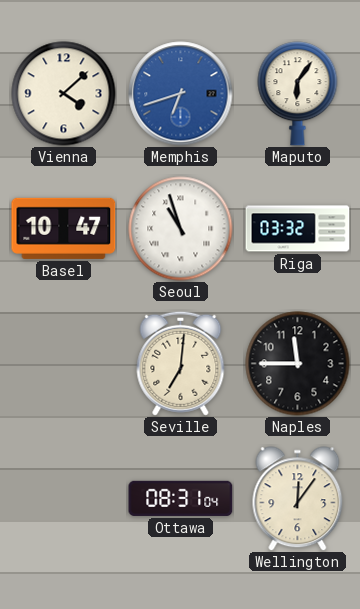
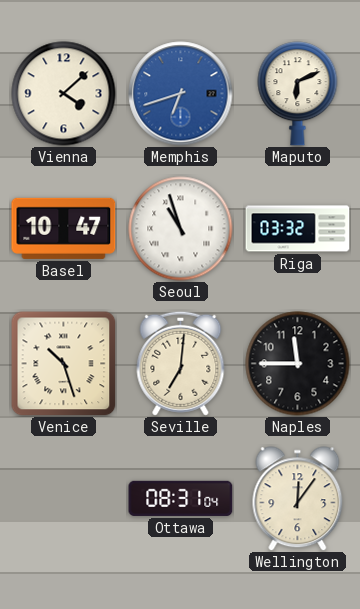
Maputo: 6:06 -> 6:11 (298, 94)
Venice: none -> 10:27 (63, 363)
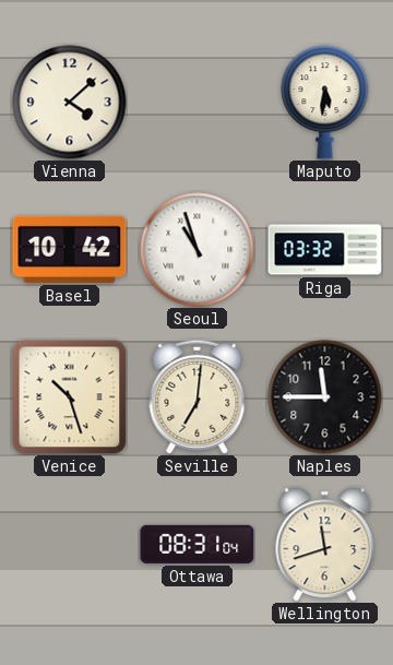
Memphis: 6:42 -> none (181, 94)
Maputo: 6:11 -> 5:31 (325, 103)
Basel: 10:47 -> 10:42 (70, 249)
Wellington: 12:06 -> 11:42 (325, 545)
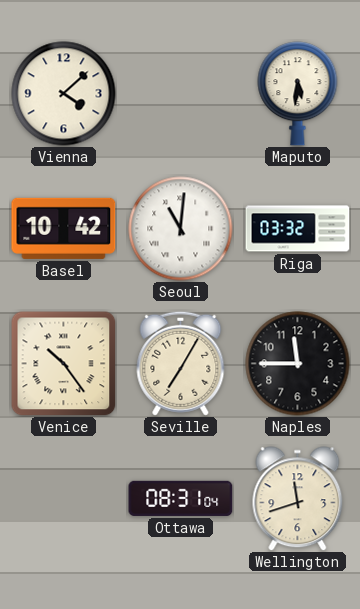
Seoul: 10:57 -> 11:01 (181, 229)
Venice: 10:27 -> 10:24 (63, 363)
Seville: 7:01 -> 7:05 (181, 363)
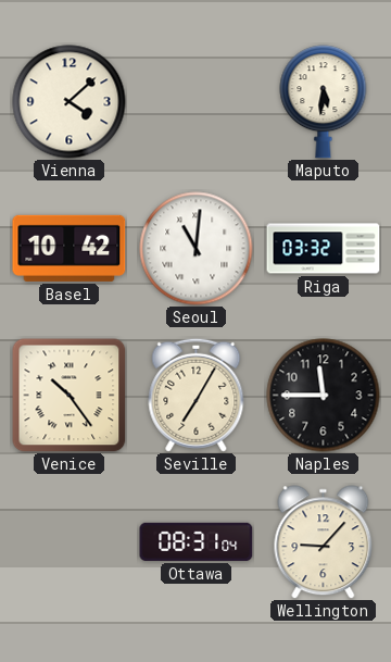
Wellington: 11:42 -> 9:07 (324, 542)
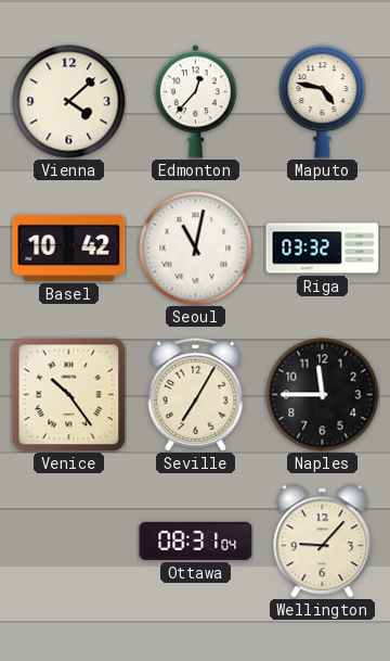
Edmonton: none -> 12:37 (195, 102)
Maputo: 5:31 -> 4:47 (323, 102)
Seoul: 11:01 -> 11:02 (196, 249)
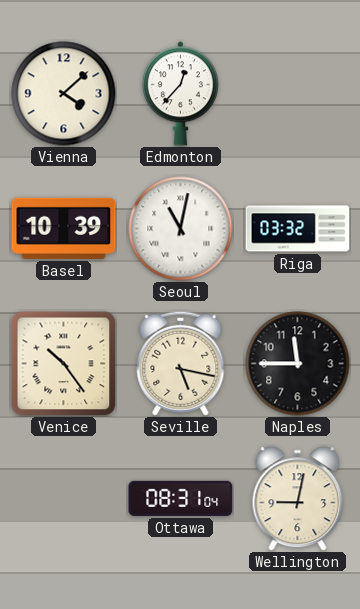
Maputo: 4:47 -> none (323, 102)
Basel: 10:42 -> 10:39 (64, 228)
Seville: 7:05 -> 5:17 (181, 363)
Wellington: 9:07 -> 9:02 (298, 499)
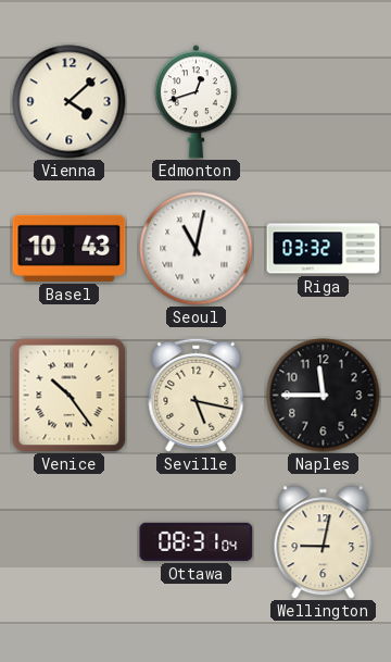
Edmonton: 12:37 -> 12:42 (195, 102)
Basel: 10:39 -> 10:43 (70, 248)
